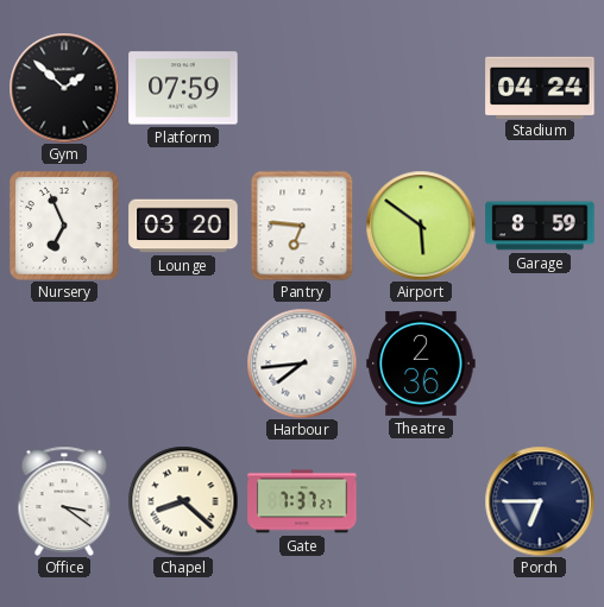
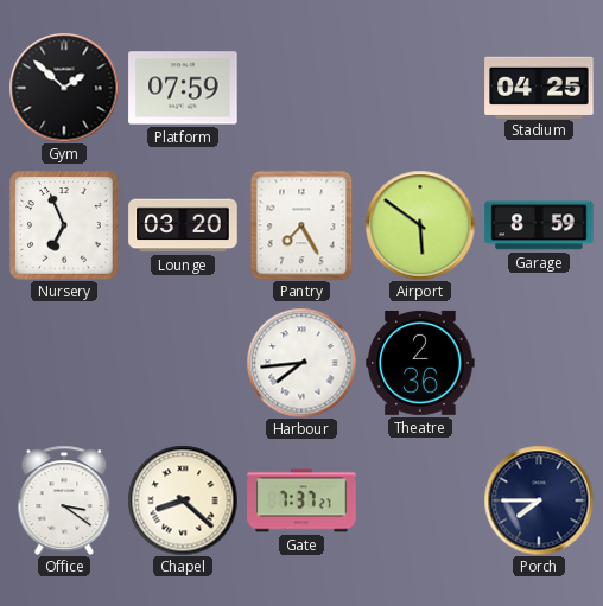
Stadium: 04:24 -> 04:25 (539, 87)
Pantry: 6:46 -> 7:25 (301, 225)
Porch: 6:45 -> 7:45 (539, 500)
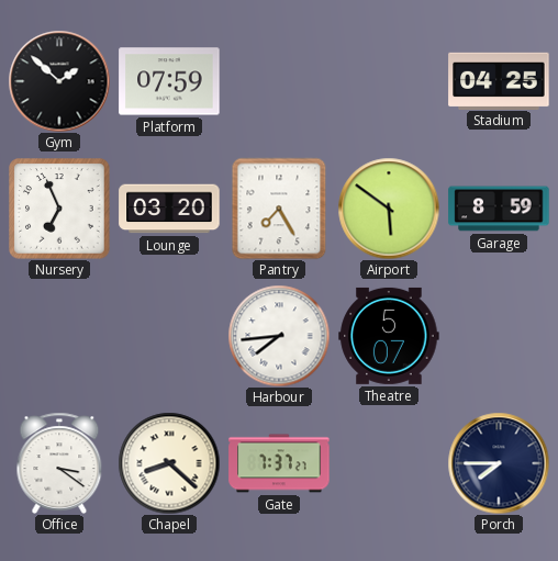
Theatre: 2:36 -> 5:07 (389, 336)
